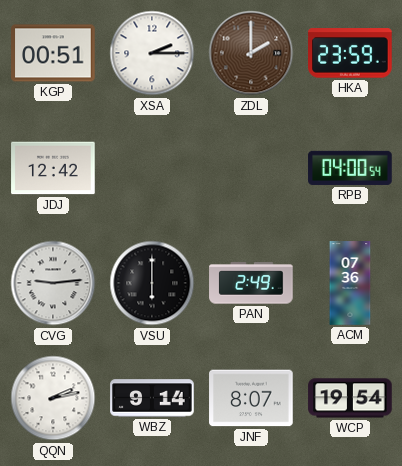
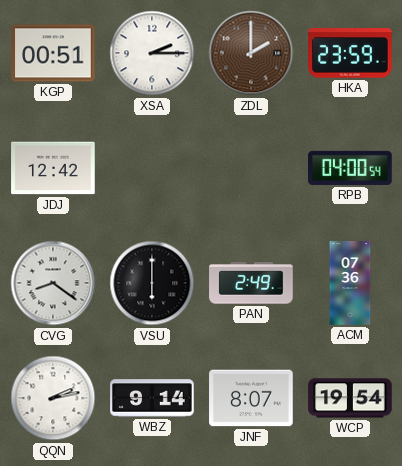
CVG: 9:14 -> 8:21 (53, 283)
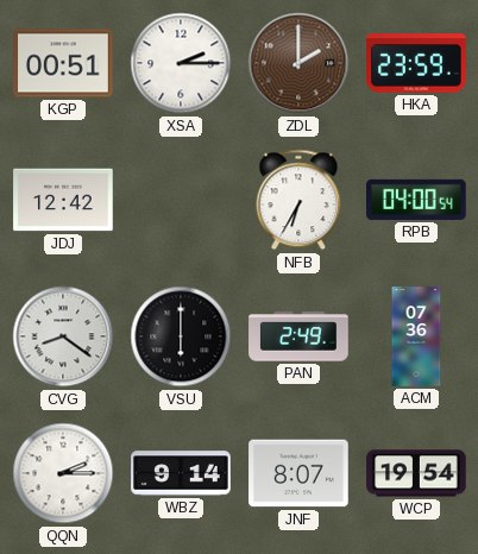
NFB: none -> 6:35 (298, 200)
QQN: 2:13 -> 2:15 (63, 473)
